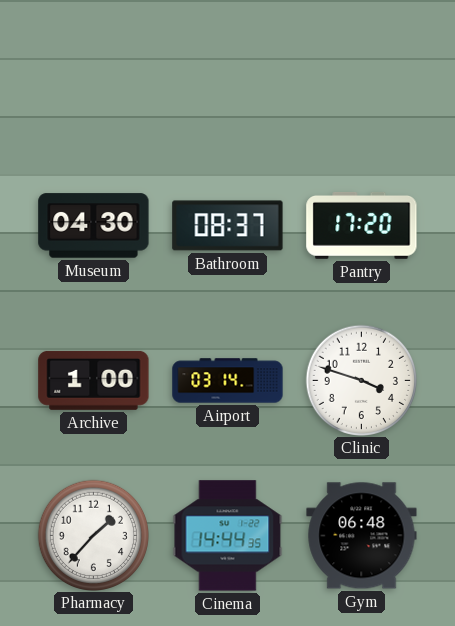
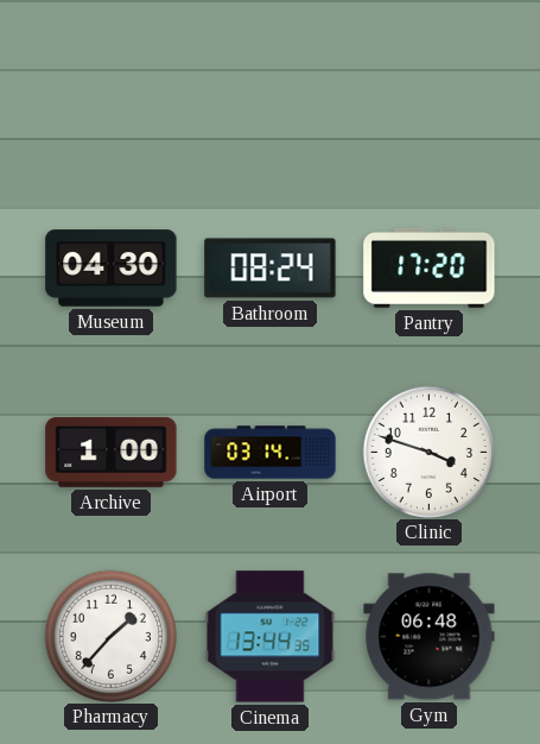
Bathroom: 08:37 -> 08:24 (271, 269)
Cinema: 14:44 -> 13:44 (271, 637)
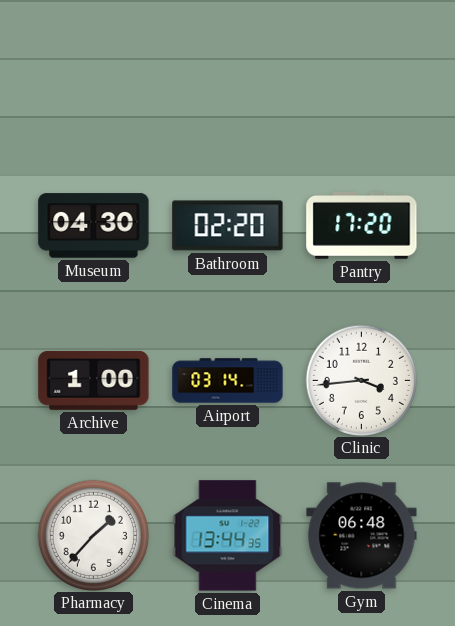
Bathroom: 08:24 -> 02:20 (228, 226)
Clinic: 3:48 -> 3:44 (361, 380)
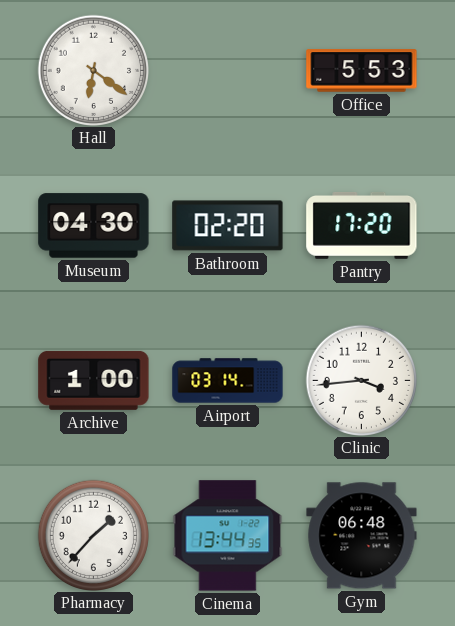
Hall: none -> 6:21 (93, 70)
Office: none -> 5:53 (362, 71)
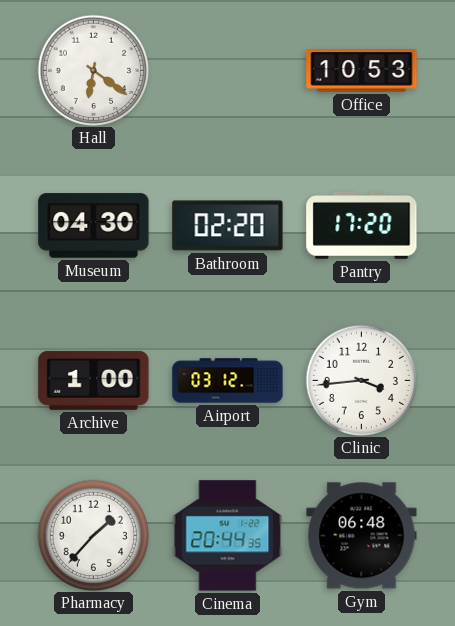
Office: 5:53 -> 10:53 (362, 71)
Airport: 03:14 -> 03:12 (228, 381)
Cinema: 13:44 -> 20:44 (228, 536)
